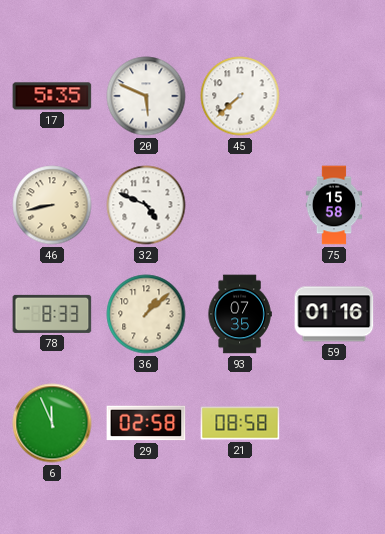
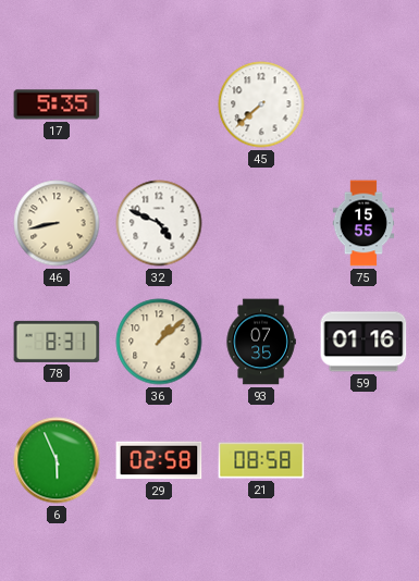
20: 5:49 -> none (146, 96)
75: 15:58 -> 15:55 (363, 223)
78: 8:33 -> 8:31 (57, 342)
6: 11:56 -> 5:56 (57, 460)
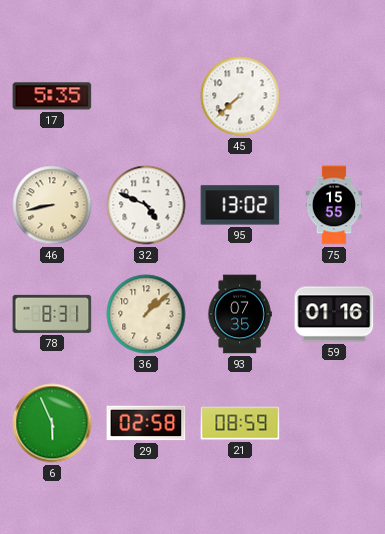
95: none -> 13:02 (240, 205)
21: 08:58 -> 08:59 (240, 423)
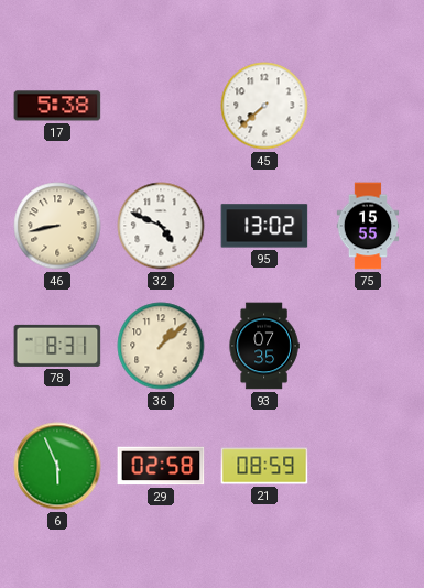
17: 5:35 -> 5:38 (57, 106)
59: 01:16 -> none (334, 314)
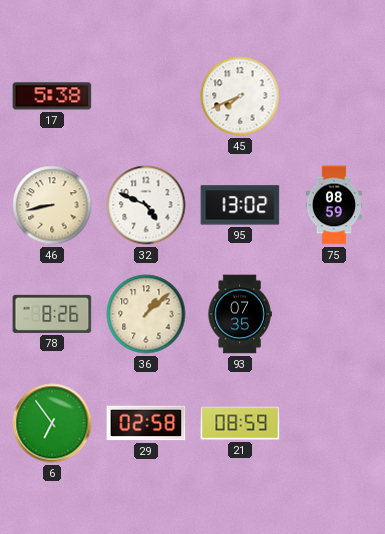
45: 7:38 -> 7:41 (240, 96)
75: 15:55 -> 08:59 (334, 205)
78: 8:31 -> 8:26 (52, 314)
6: 5:56 -> 6:54 (52, 423)
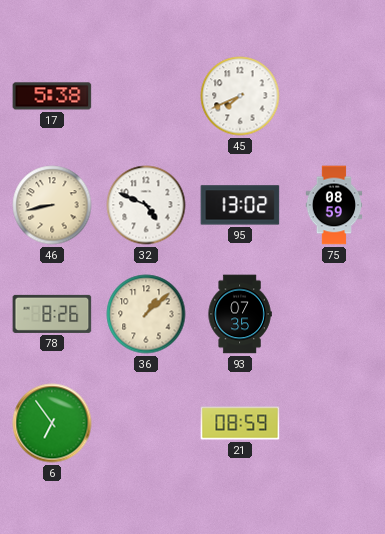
29: 02:58 -> none (146, 423)
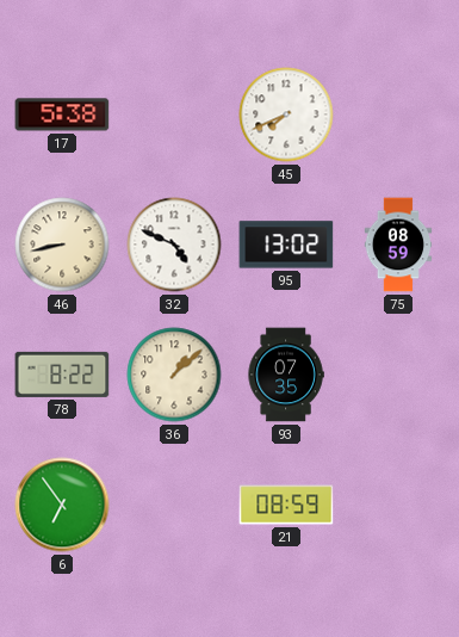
78: 8:26 -> 8:22 (62, 375)
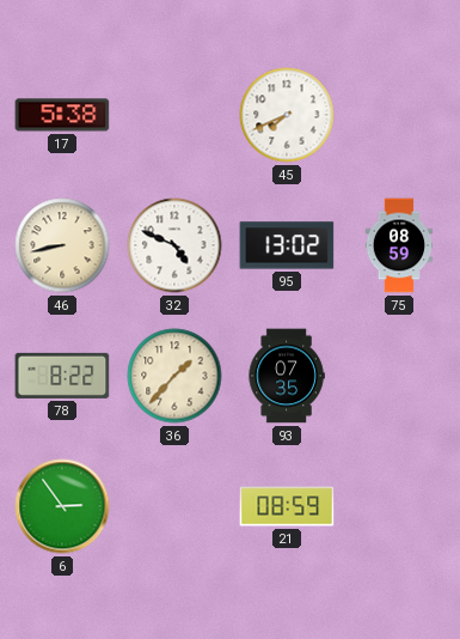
36: 1:08 -> 1:37 (174, 376)
6: 6:54 -> 2:54 (62, 506)
